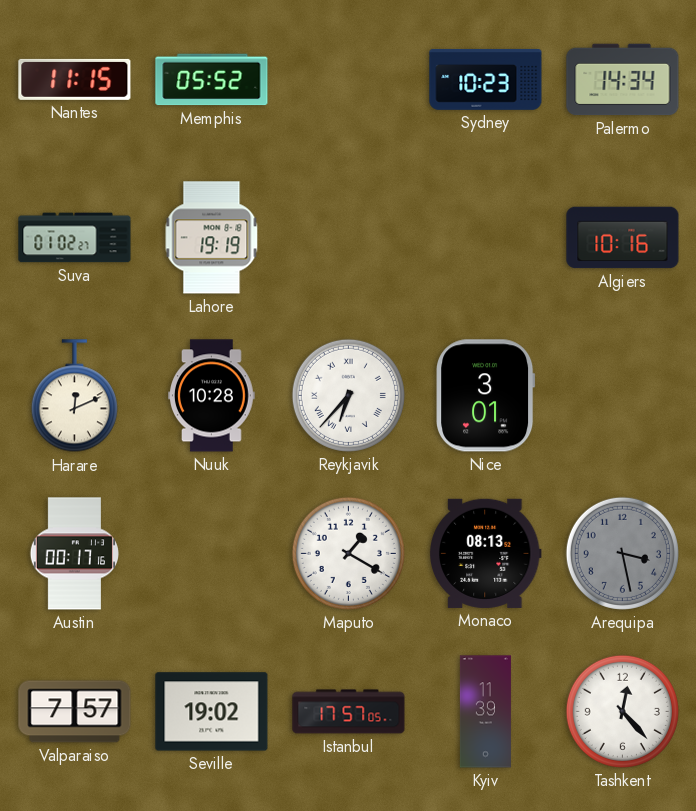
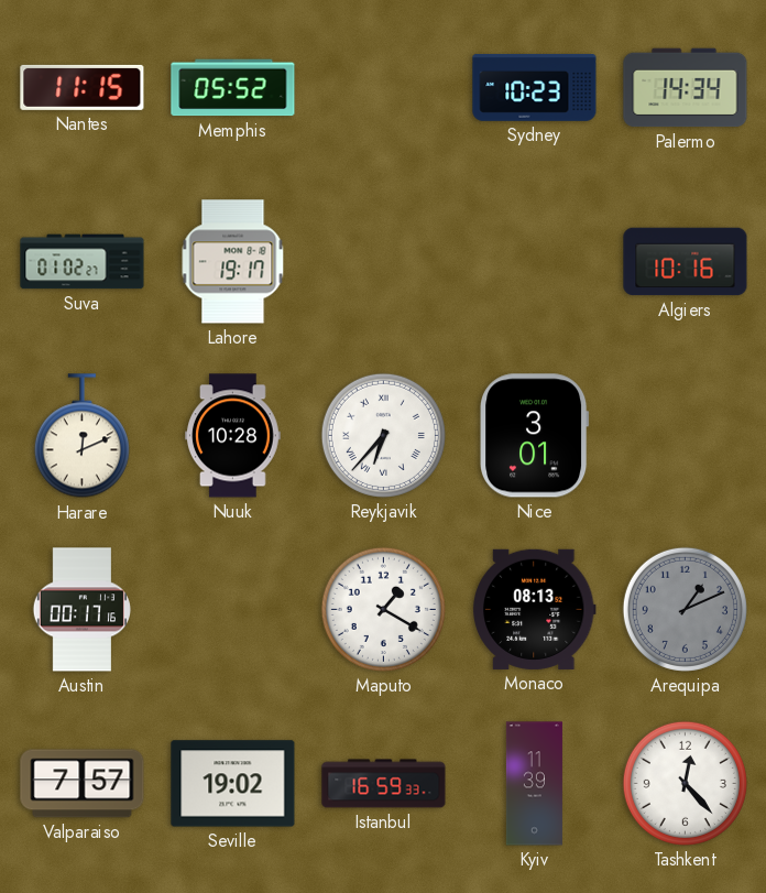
Lahore: 19:19 -> 19:17 (233, 262)
Arequipa: 3:28 -> 1:11 (685, 609)
Istanbul: 17:57 -> 16:59 (384, 784)
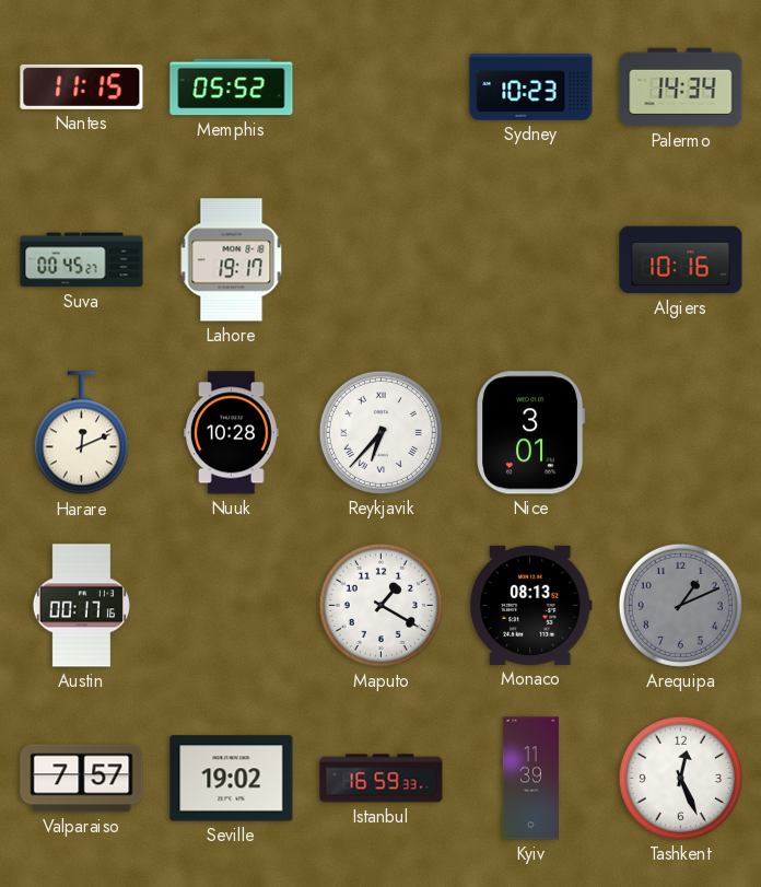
Suva: 01:02 -> 00:45 (82, 260)
Tashkent: 12:23 -> 12:26 (680, 778)
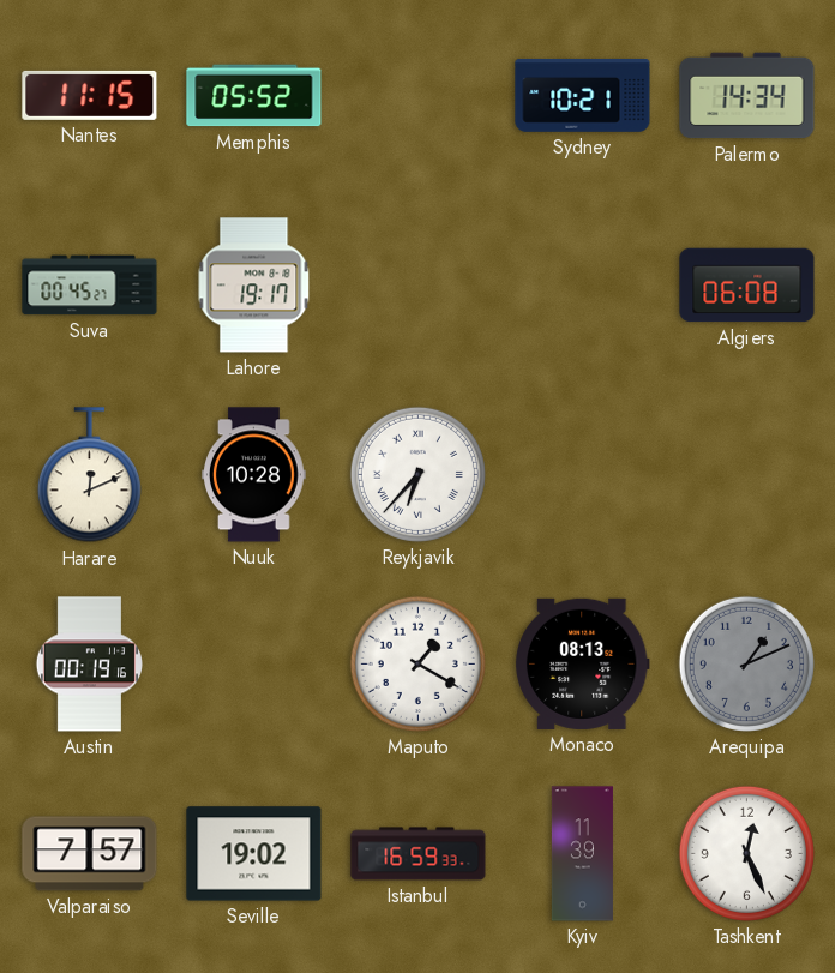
Sydney: 10:23 -> 10:21 (583, 96)
Algiers: 10:16 -> 06:08 (747, 286)
Nice: 3:01 -> none (531, 433)
Austin: 00:17 -> 00:19 (89, 665)
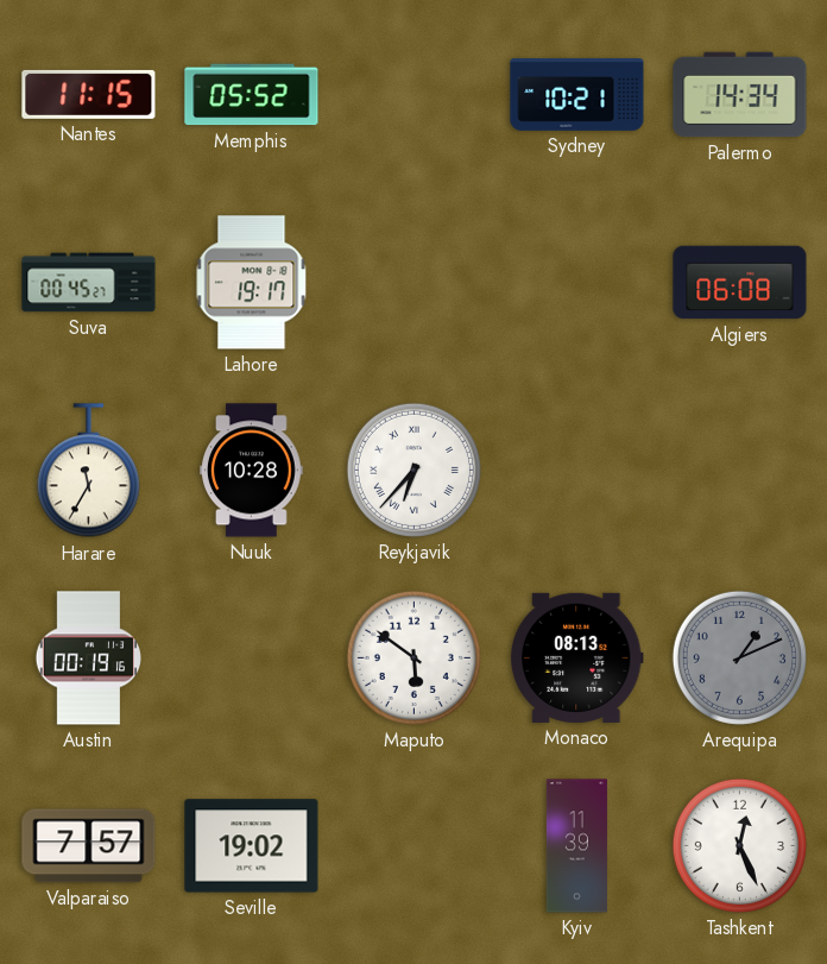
Harare: 12:11 -> 11:35 (88, 471)
Maputo: 1:20 -> 5:51 (414, 657)
Istanbul: 16:59 -> none (419, 854)
